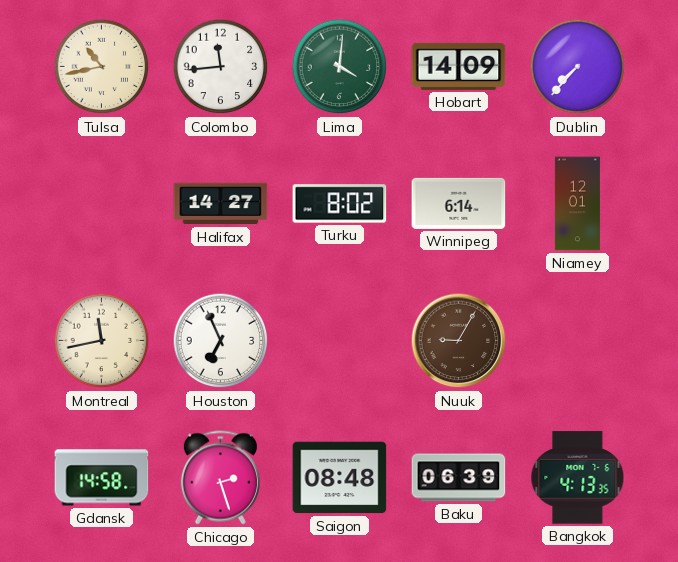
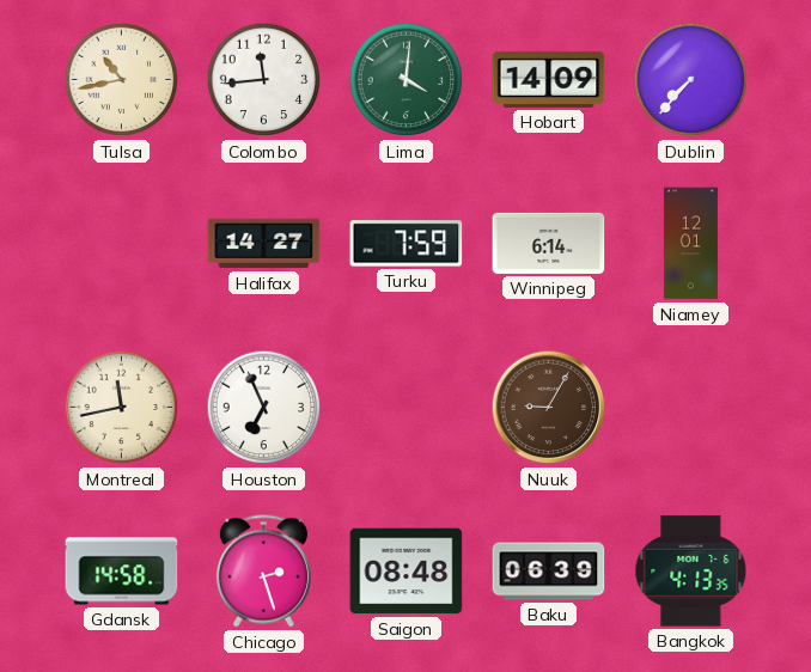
Turku: 8:02 -> 7:59 (407, 244)
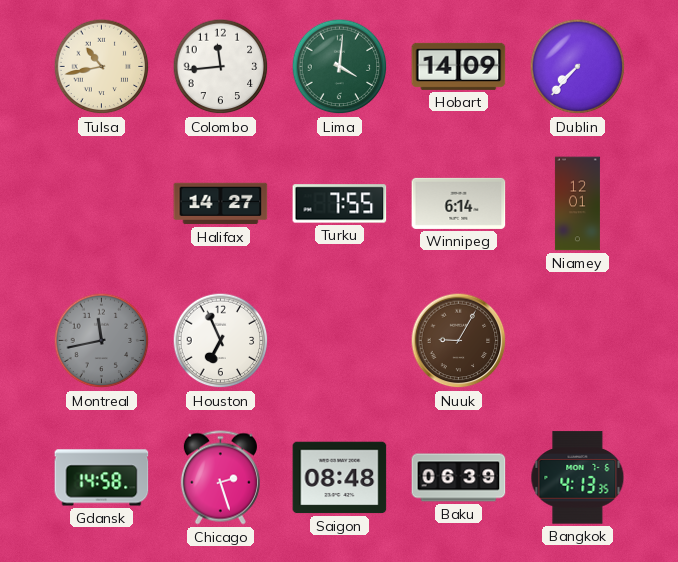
Turku: 7:59 -> 7:55 (340, 204)
Montreal dial: cream -> grey (102, 341)
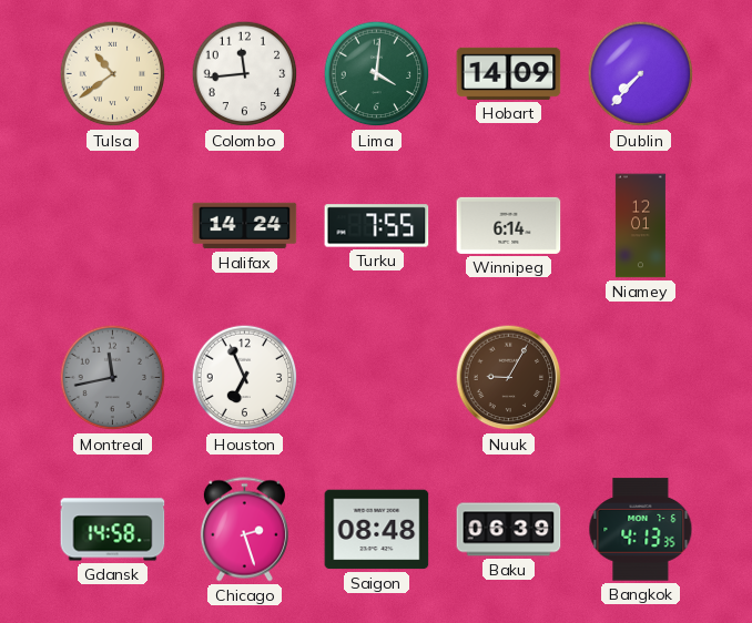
Tulsa: 10:43 -> 10:39 (113, 74)
Halifax: 14:27 -> 14:24 (245, 226)
